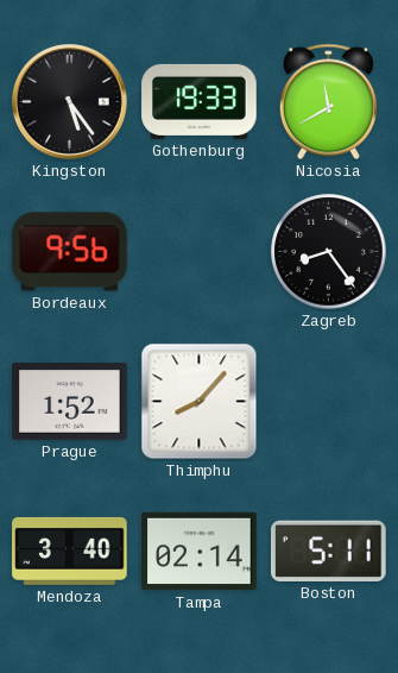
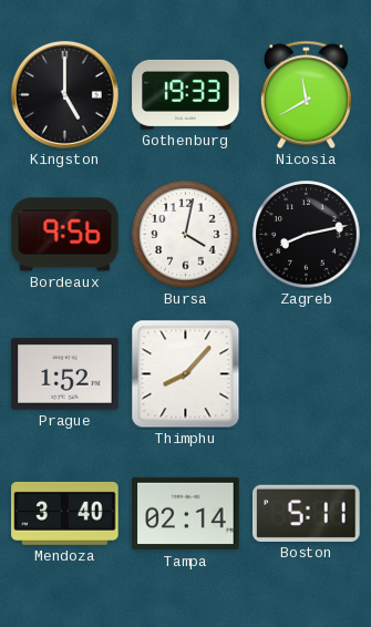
Kingston: 5:24 -> 5:00 (64, 94)
Bursa: none -> 4:02 (186, 235)
Zagreb: 8:24 -> 8:13 (307, 235)
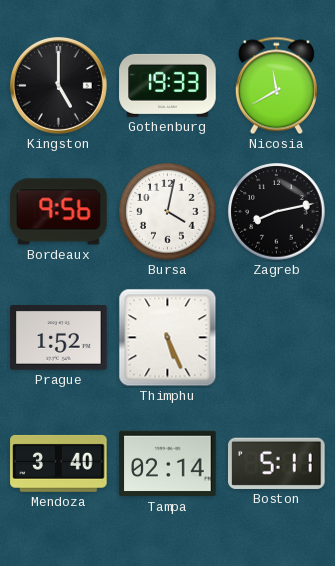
Thimphu: 8:07 -> 5:26 (168, 338)
